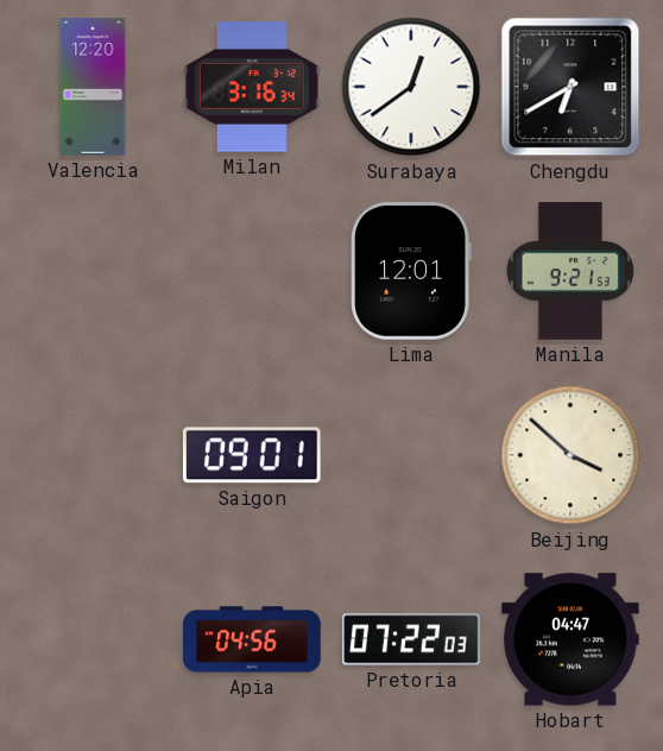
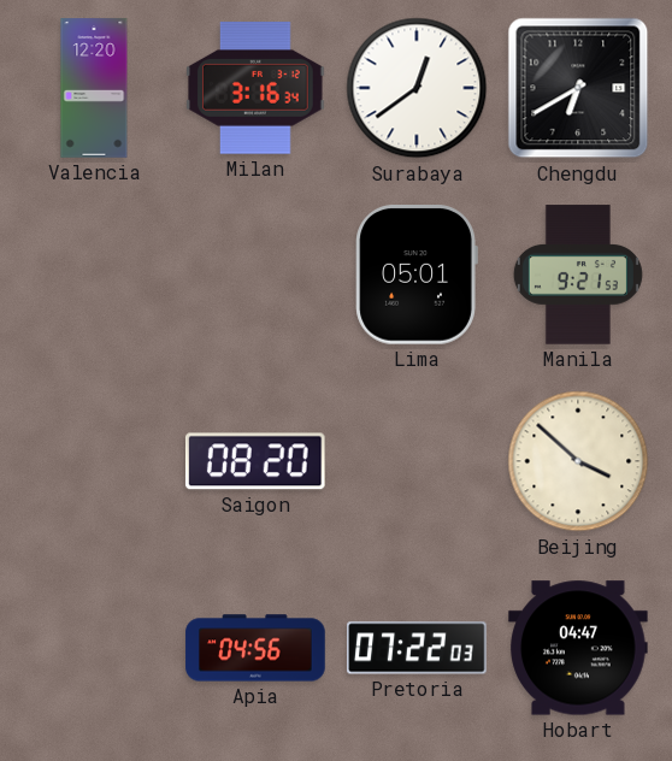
Lima: 12:01 -> 05:01 (417, 276)
Saigon: 09:01 -> 08:20 (255, 461)
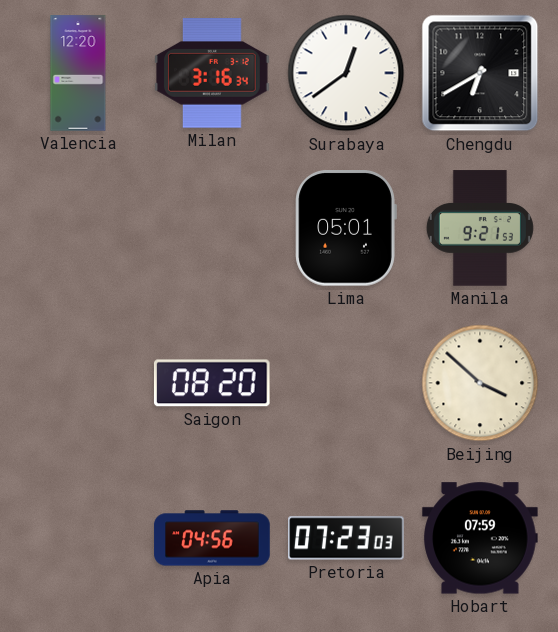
Pretoria: 07:22 -> 07:23 (346, 538)
Hobart: 04:47 -> 07:59 (480, 538)
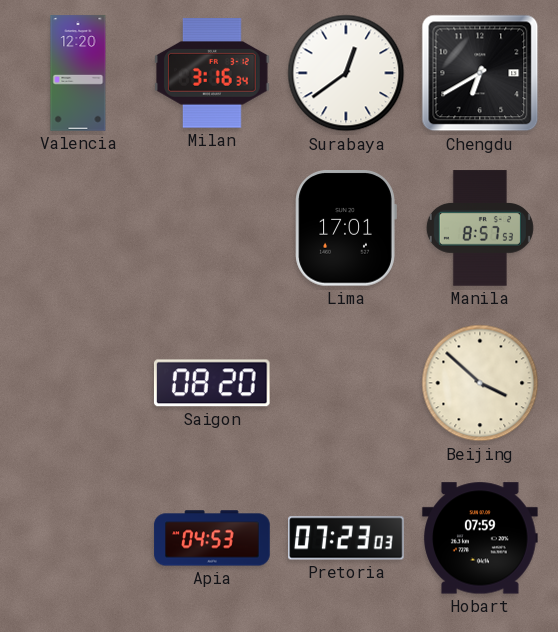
Lima: 05:01 -> 17:01 (346, 229)
Manila: 9:21 -> 8:57 (480, 228)
Apia: 04:56 -> 04:53 (212, 538)
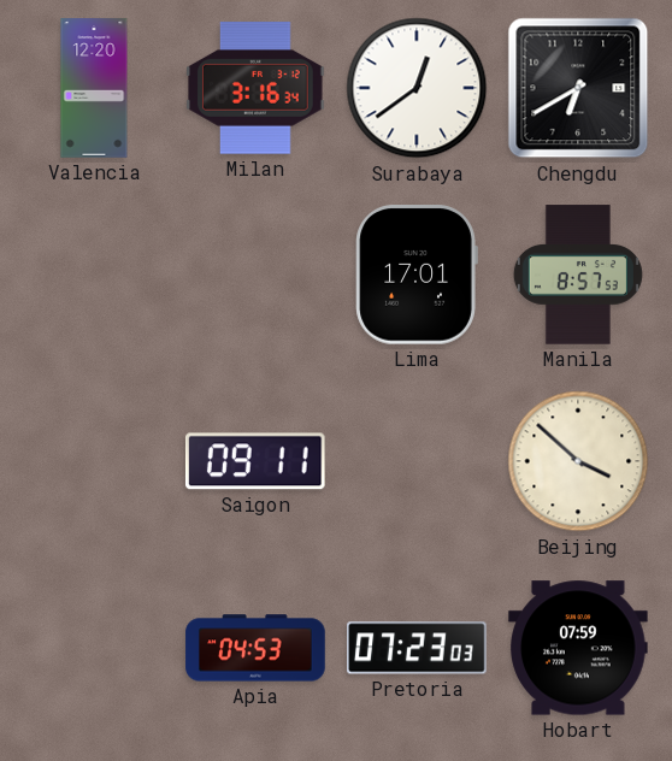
Saigon: 08:20 -> 09:11 (255, 461)
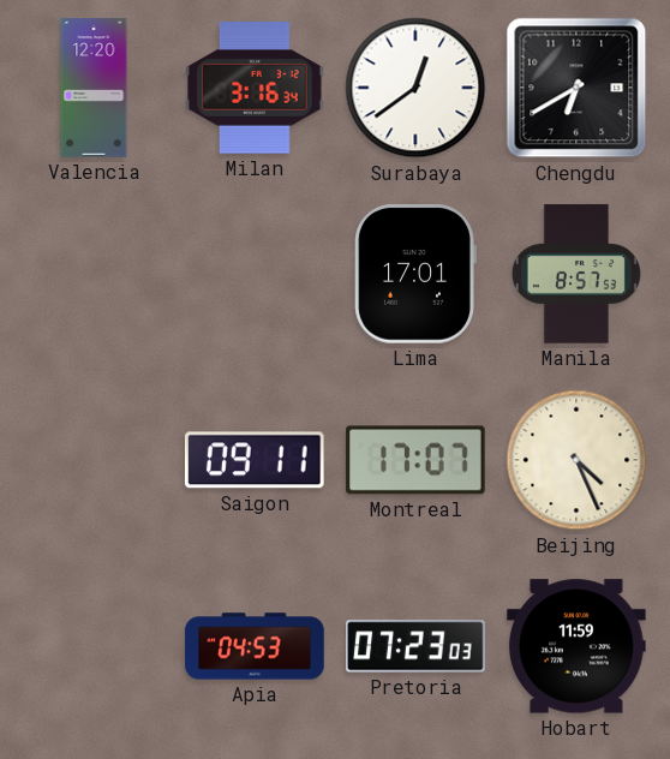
Montreal: none -> 17:07 (415, 460)
Beijing: 3:52 -> 4:26 (576, 460)
Hobart: 07:59 -> 11:59 (576, 646)
